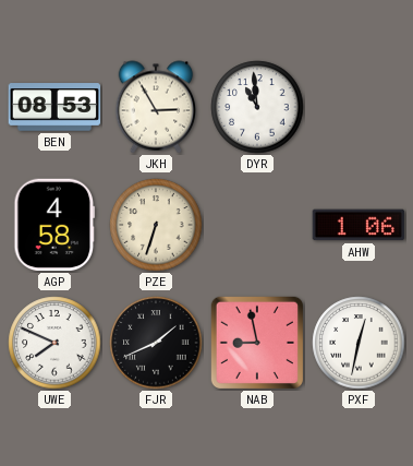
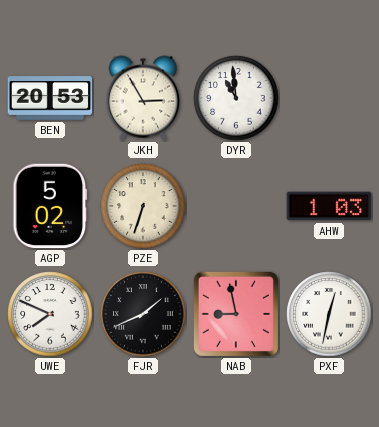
BEN: 08:53 -> 20:53 (50, 98)
AGP: 4:58 -> 5:02 (50, 206)
AHW: 1:06 -> 1:03 (329, 206)
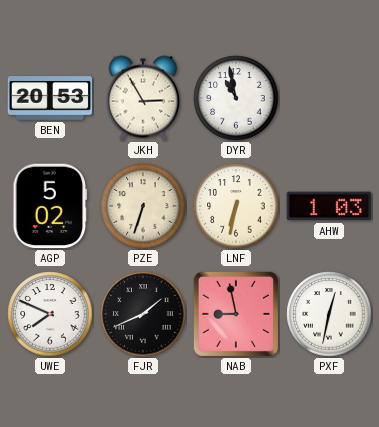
DYR: 10:59 -> 10:58 (236, 98)
LNF: none -> 6:32 (236, 206)
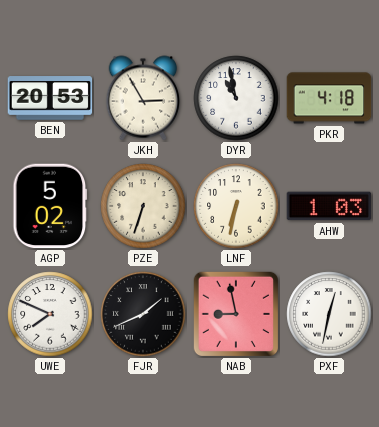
PKR: none -> 4:18 (329, 98)
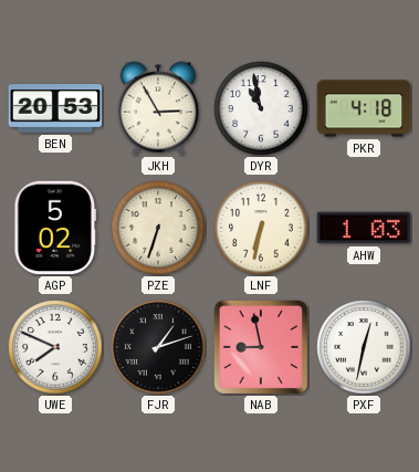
FJR: 1:41 -> 1:12 (158, 347)
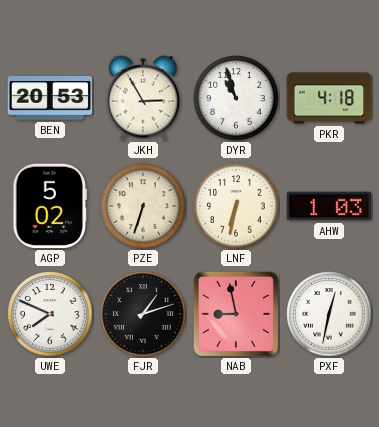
DYR: 10:58 -> 10:57 (236, 98)
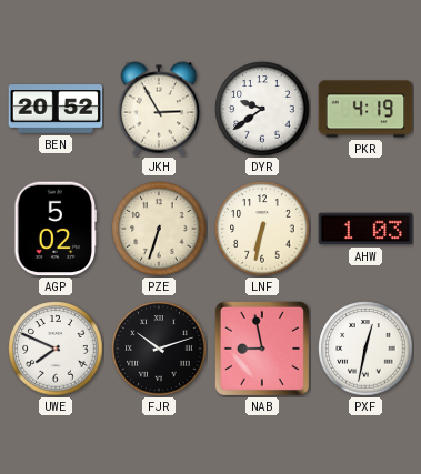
BEN: 20:53 -> 20:52 (56, 109)
DYR: 10:57 -> 9:39 (262, 109)
PKR: 4:18 -> 4:19 (365, 109)
FJR: 1:12 -> 10:12 (159, 349)
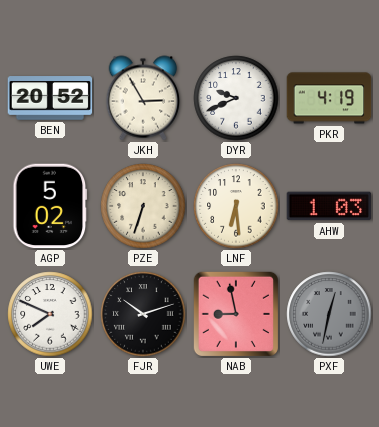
DYR: 9:39 -> 9:41 (236, 98)
LNF: 6:32 -> 6:29 (236, 206)
PXF dial: white -> grey (329, 314)
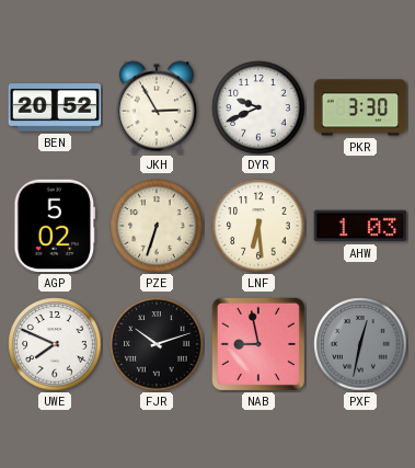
PKR: 4:19 -> 3:30 (360, 107)
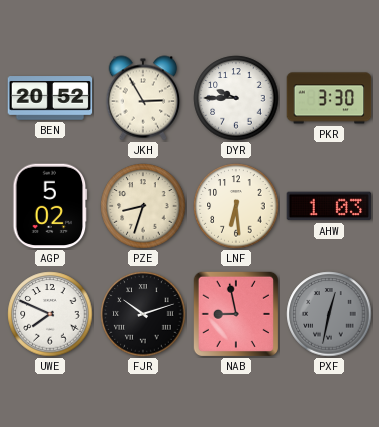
DYR: 9:41 -> 9:45 (236, 98)
PZE: 6:33 -> 8:33 (143, 206)
